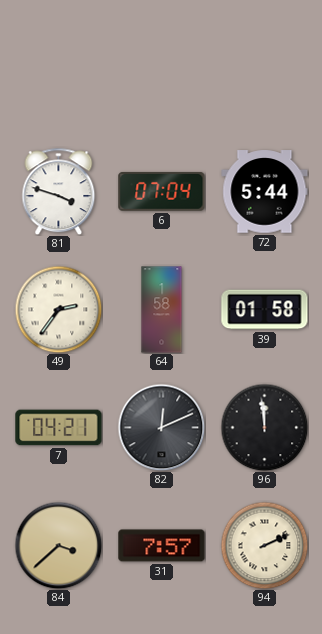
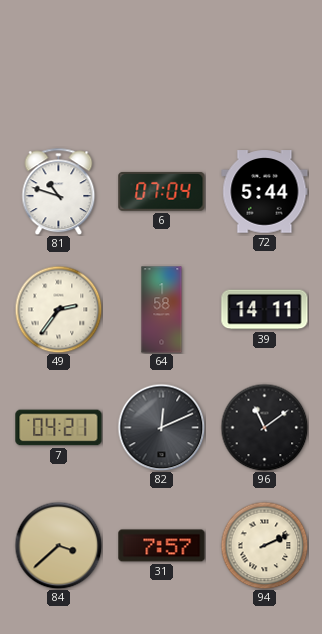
81: 3:48 -> 10:48 (59, 191)
39: 01:58 -> 14:11 (265, 310)
96: 11:59 -> 11:09 (264, 427)
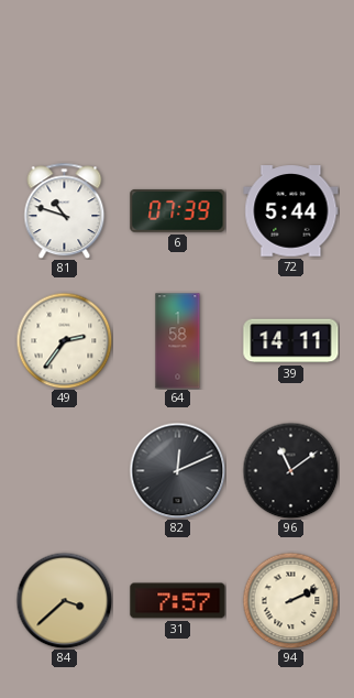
6: 07:04 -> 07:39 (178, 210)
7: 04:21 -> none (59, 428)
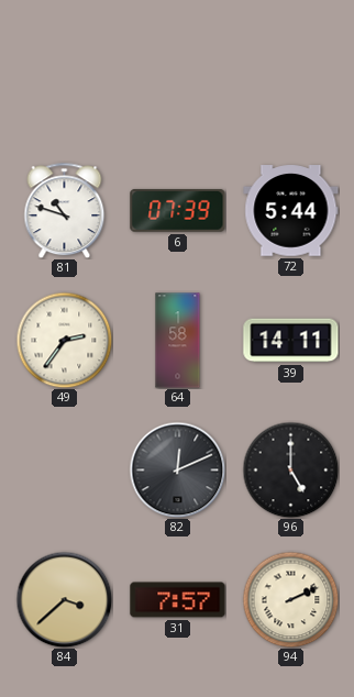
96: 11:09 -> 5:00 (290, 469)
